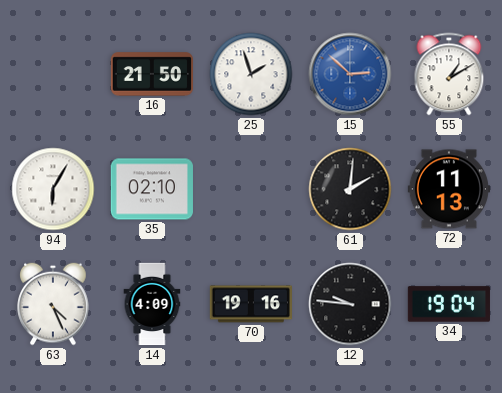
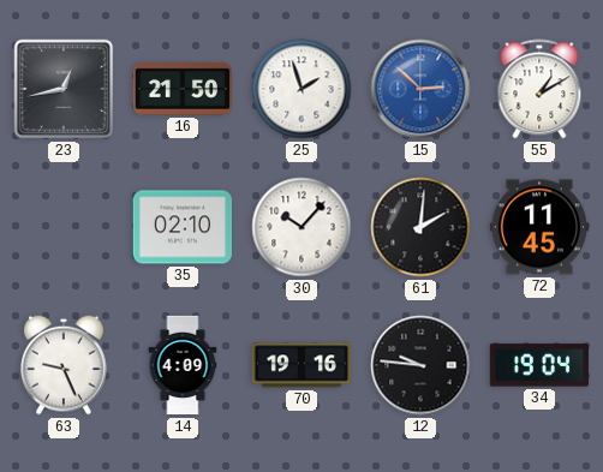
23: none -> 12:43 (64, 89)
94: 6:05 -> none (53, 189)
30: none -> 10:07 (301, 227)
72: 11:13 -> 11:45 (539, 227)
63: 4:26 -> 9:26 (64, 365)
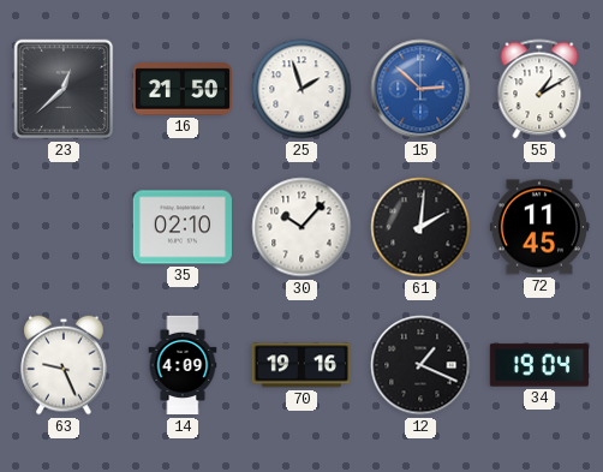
23: 12:43 -> 12:38 (64, 89)
12: 9:46 -> 1:19 (420, 365)
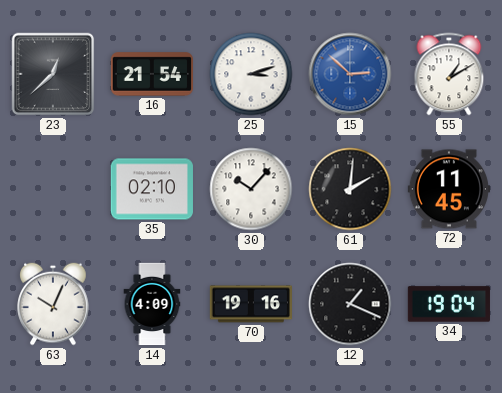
16: 21:50 -> 21:54 (151, 74)
25: 1:57 -> 3:12 (251, 74)
63: 9:26 -> 10:04 (53, 304)
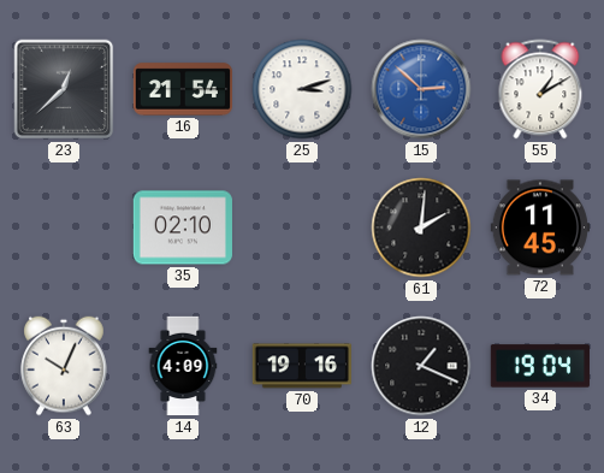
30: 10:07 -> none (251, 189)
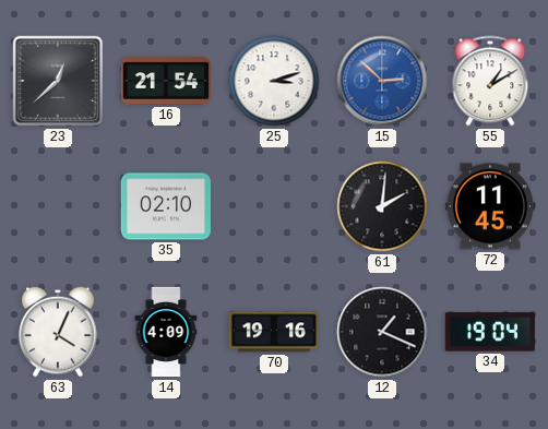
63: 10:04 -> 4:04 (58, 332)
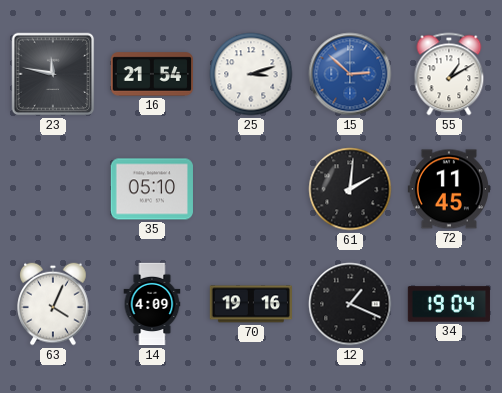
23: 12:38 -> 11:47 (53, 74)
35: 02:10 -> 05:10 (152, 189)
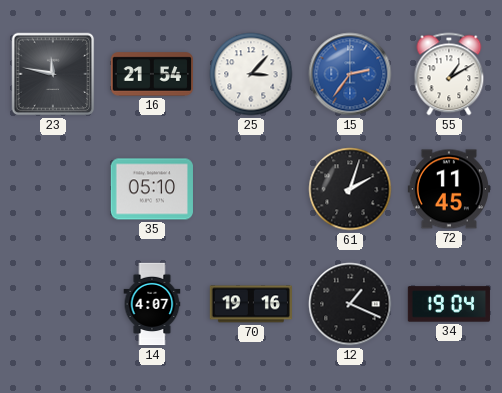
25: 3:12 -> 3:07 (251, 74)
15: 2:52 -> 2:36 (350, 74)
61: 2:01 -> 2:03 (350, 189)
63: 4:04 -> none (53, 304)
14: 4:09 -> 4:07 (152, 304)
